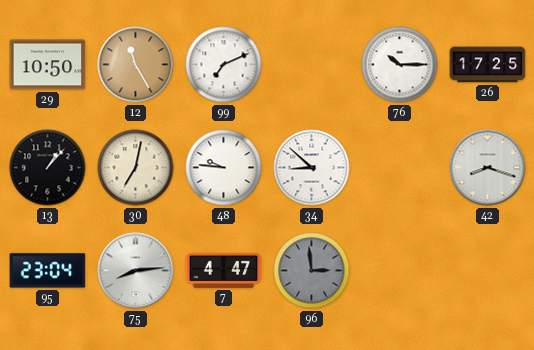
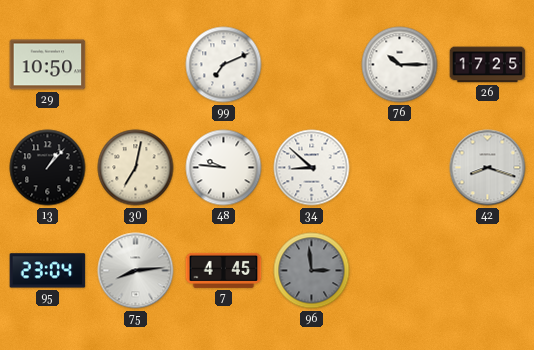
12: 11:25 -> none (136, 65)
7: 4:47 -> 4:45 (224, 270)
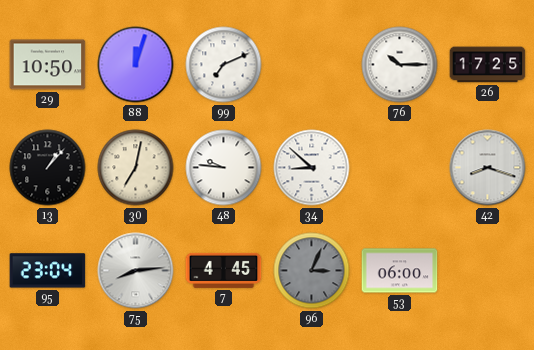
88: none -> 12:03 (136, 65)
96: 2:59 -> 3:04 (312, 271)
53: none -> 06:00 (400, 271)
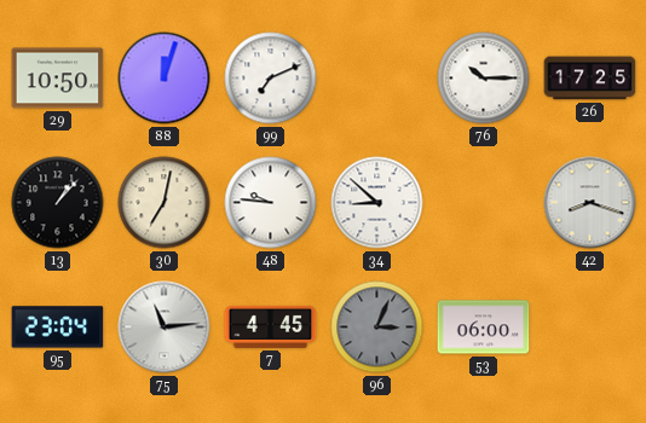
75: 8:14 -> 11:14 (165, 328)
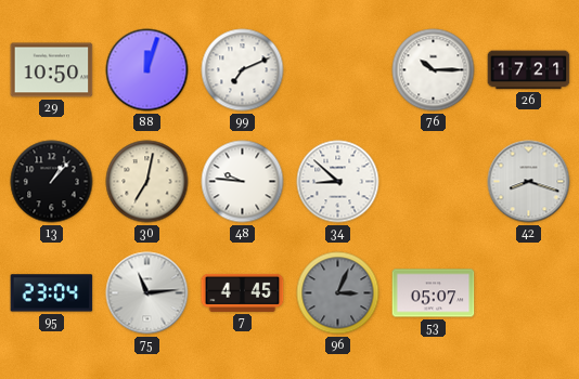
26: 17:25 -> 17:21 (529, 70)
53: 06:00 -> 05:07 (434, 293)
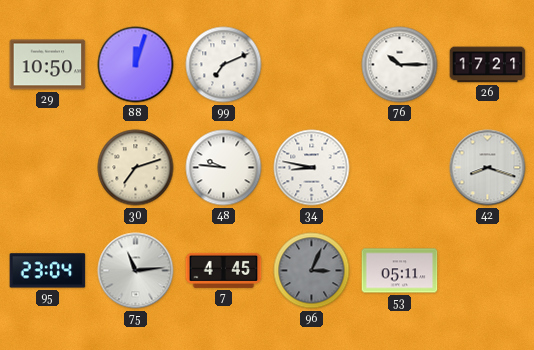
13: 1:07 -> none (52, 182)
30: 7:02 -> 7:12 (136, 168)
34: 8:52 -> 8:47 (312, 168)
53: 05:07 -> 05:11 (400, 271)
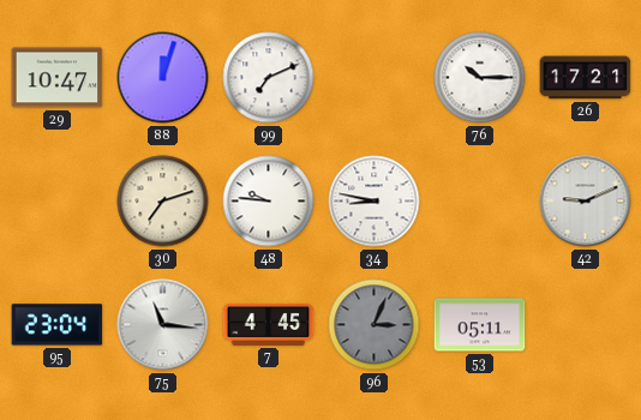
29: 10:50 -> 10:47 (58, 78)
42: 8:18 -> 9:11 (586, 202)
75: 11:14 -> 11:16 (163, 325)
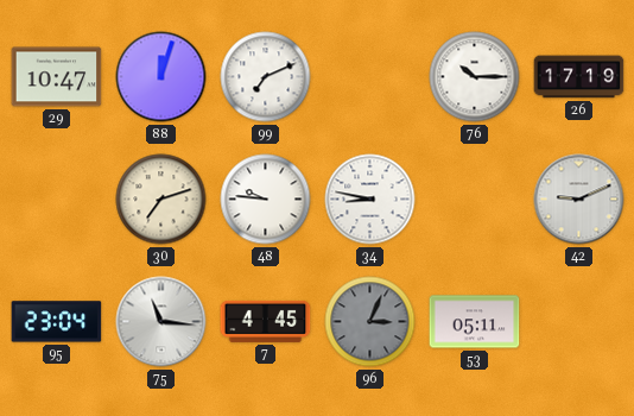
26: 17:21 -> 17:19 (579, 77)
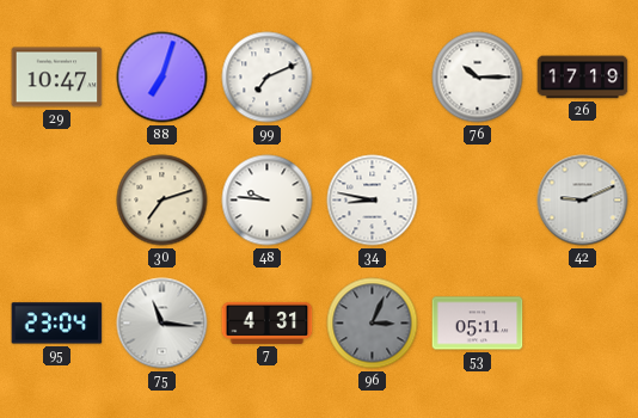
88: 12:03 -> 7:03 (162, 78)
7: 4:45 -> 4:31 (268, 322)
